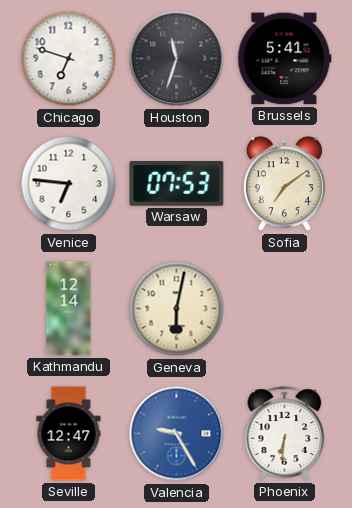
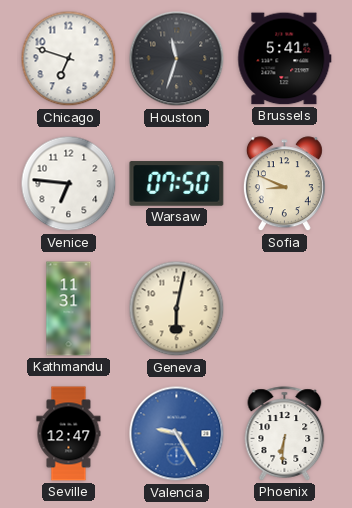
Warsaw: 07:53 -> 07:50 (177, 184)
Sofia: 7:09 -> 8:49 (284, 184)
Kathmandu: 12:14 -> 11:31 (69, 309)
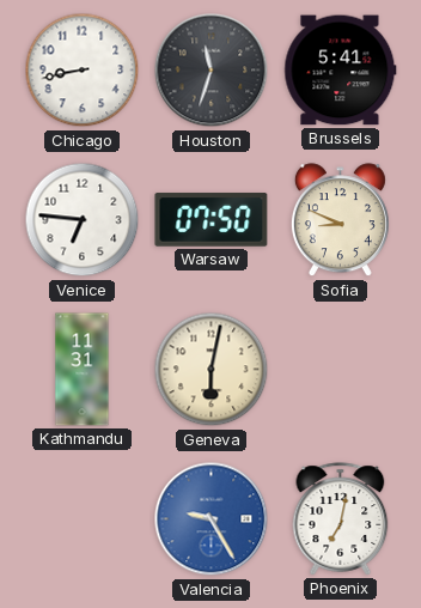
Chicago: 6:48 -> 8:43 (83, 71)
Seville: 12:47 -> none (69, 434)
Phoenix: 6:31 -> 7:02 (341, 519)
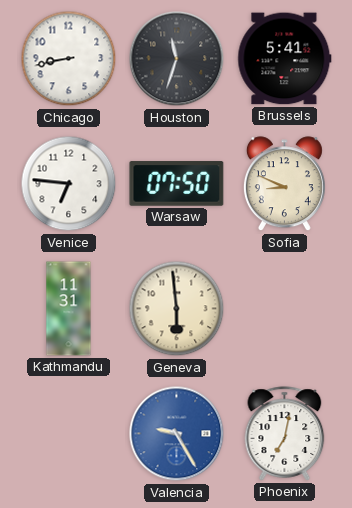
Geneva: 6:02 -> 5:59 (177, 309)
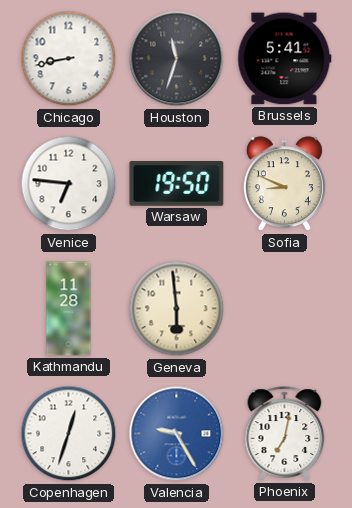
Warsaw: 07:50 -> 19:50 (177, 184)
Kathmandu: 11:31 -> 11:28 (69, 309)
Copenhagen: none -> 12:33 (69, 434)
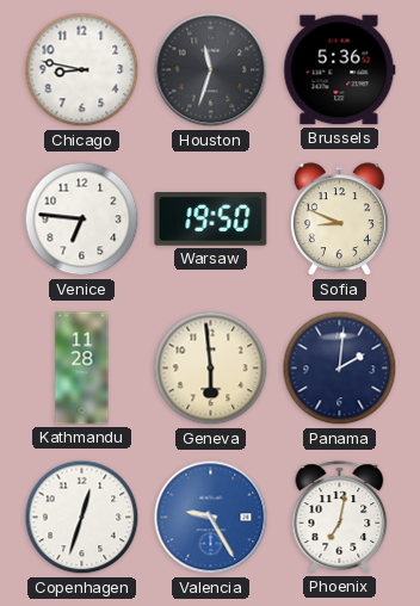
Chicago: 8:43 -> 8:47 (82, 70)
Brussels: 5:41 -> 5:36 (340, 70)
Panama: none -> 2:01 (340, 369)
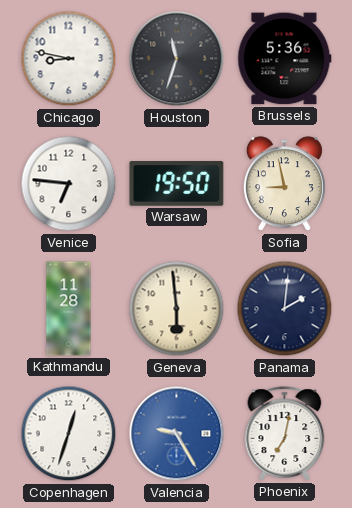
Sofia: 8:49 -> 8:58 (284, 184)
